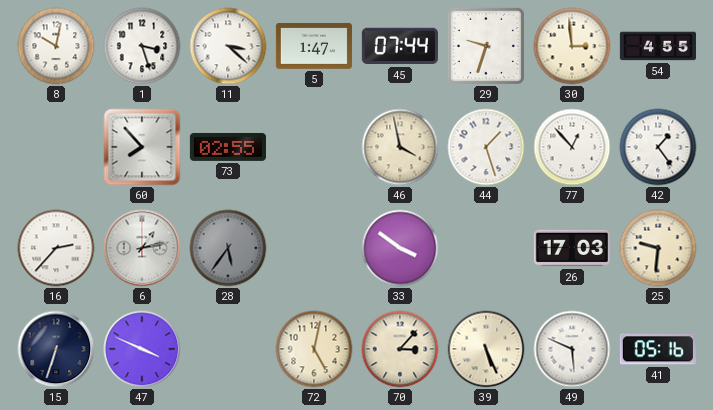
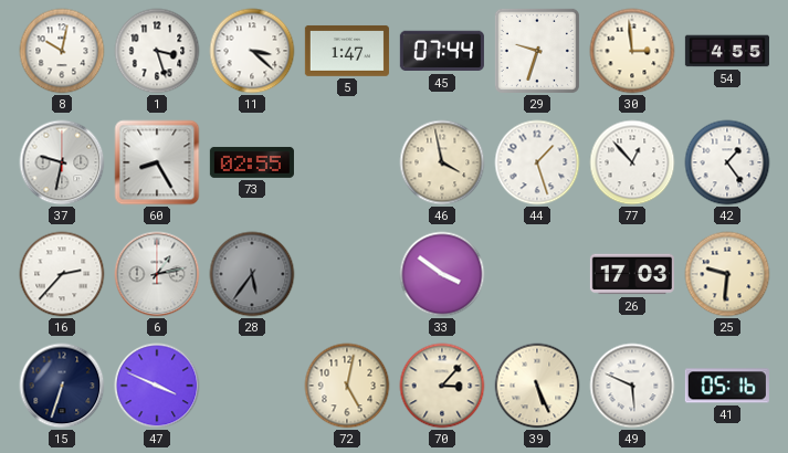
37: none -> 9:32 (62, 162)
60: 7:53 -> 8:25 (157, 162)
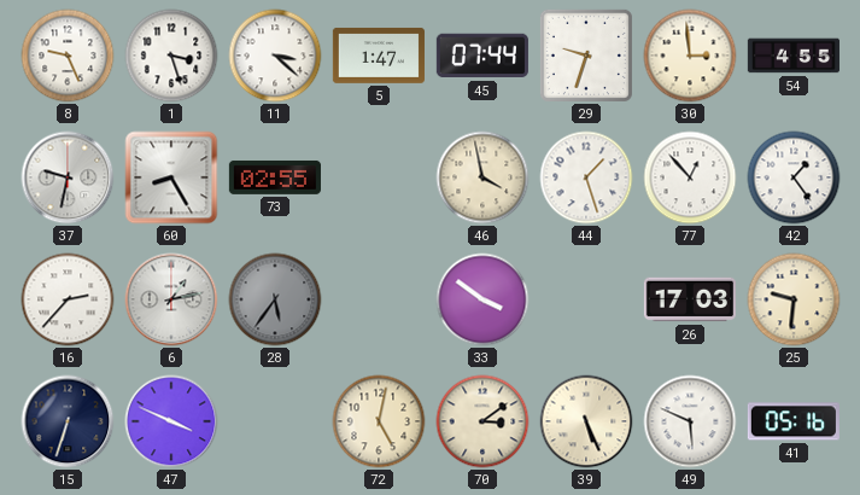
8: 10:02 -> 9:26 (68, 56)
70: 3:07 -> 3:09 (482, 421)
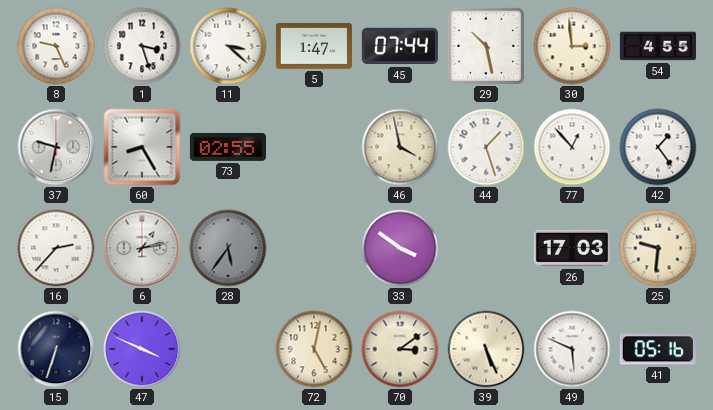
29: 9:33 -> 10:28 (486, 46)
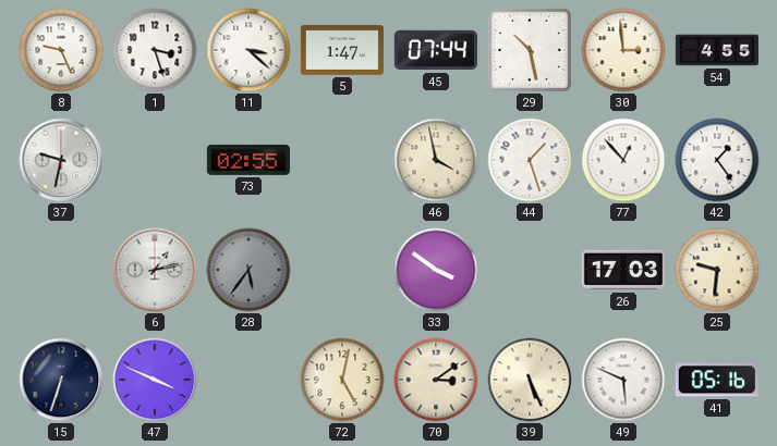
60: 8:25 -> none (142, 147)
16: 2:37 -> none (56, 248)
